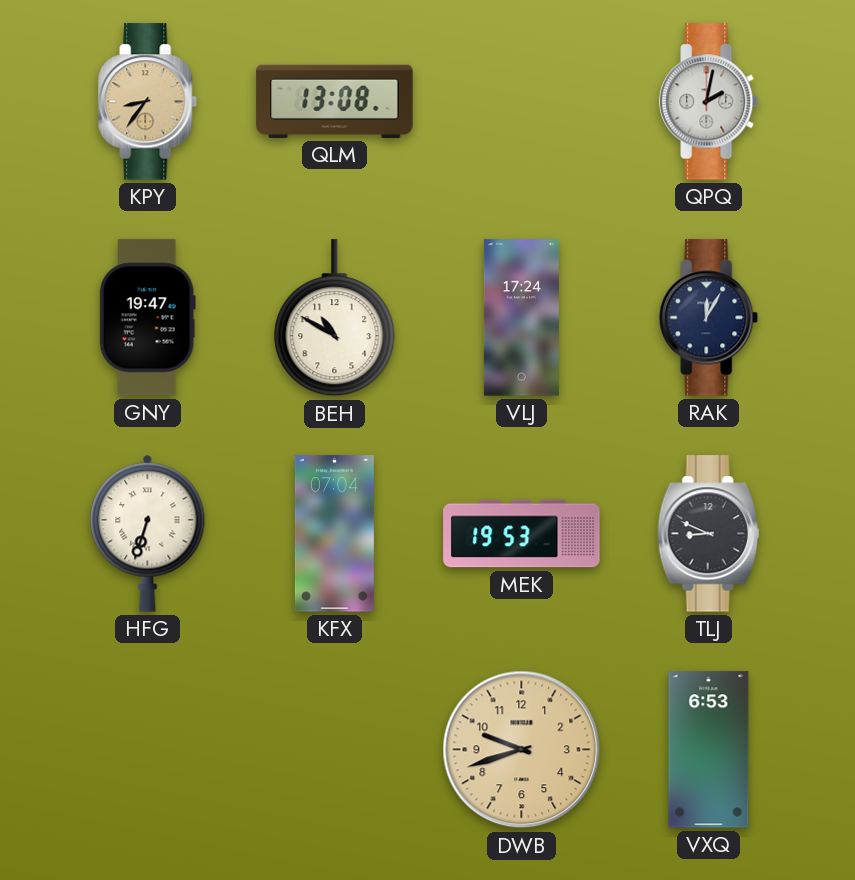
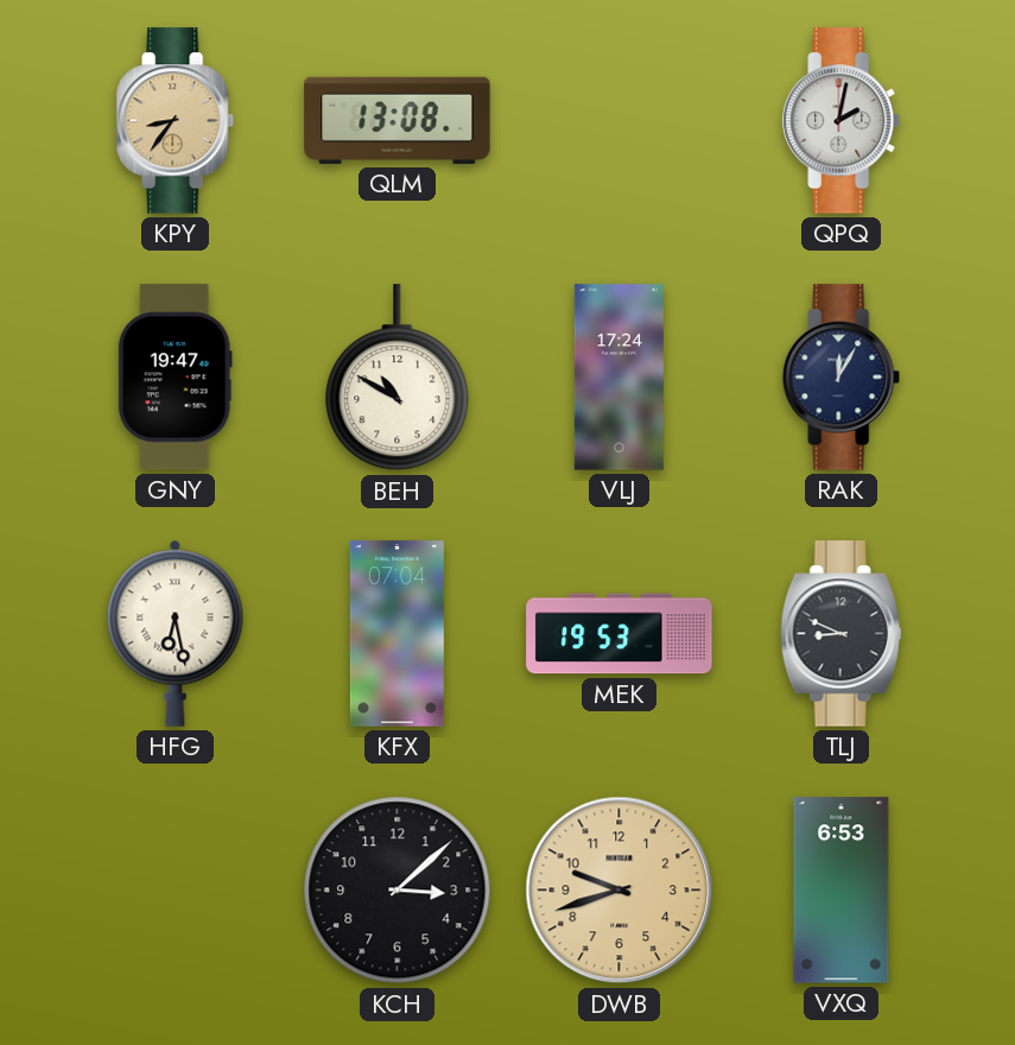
HFG: 6:33 -> 6:28 (176, 633)
KCH: none -> 3:08 (398, 891)
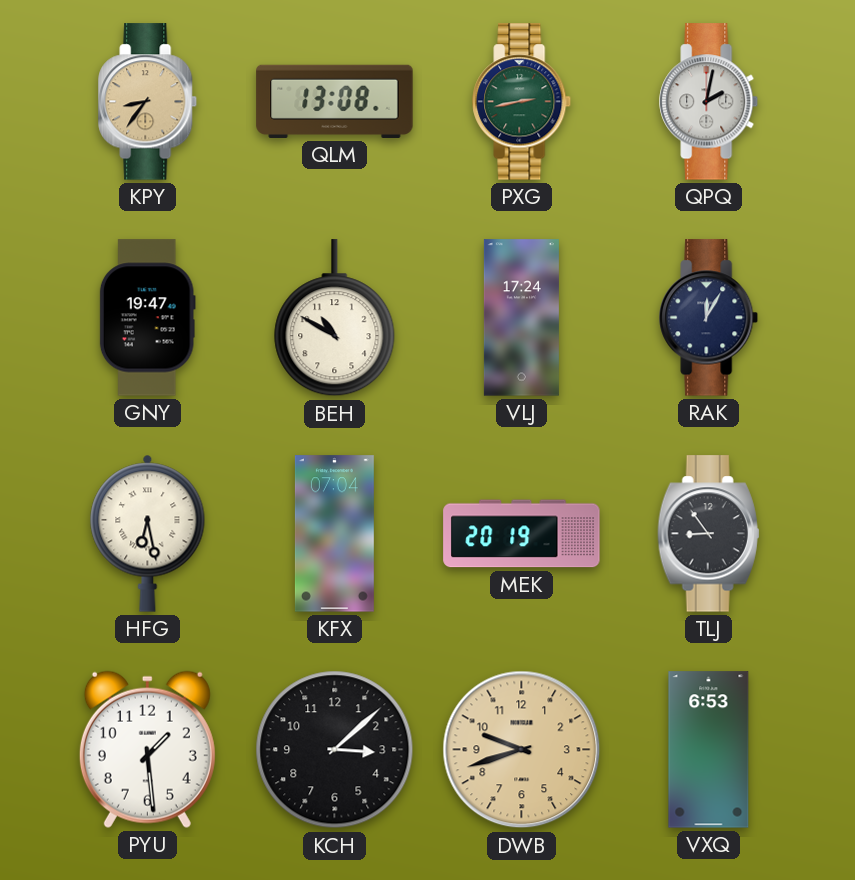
PXG: none -> 2:43 (522, 102)
MEK: 19:53 -> 20:19 (522, 534)
TLJ: 8:49 -> 8:54 (709, 534)
PYU: none -> 1:29 (147, 749)
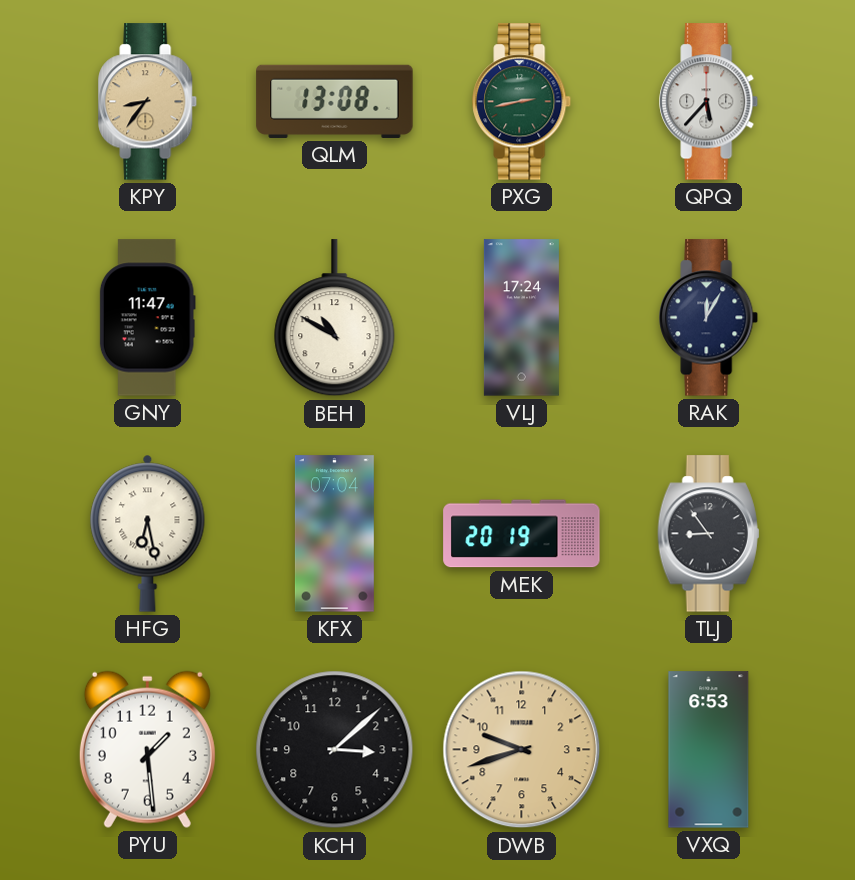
QPQ: 2:02 -> 5:37 (709, 102)
GNY: 19:47 -> 11:47 (147, 318)
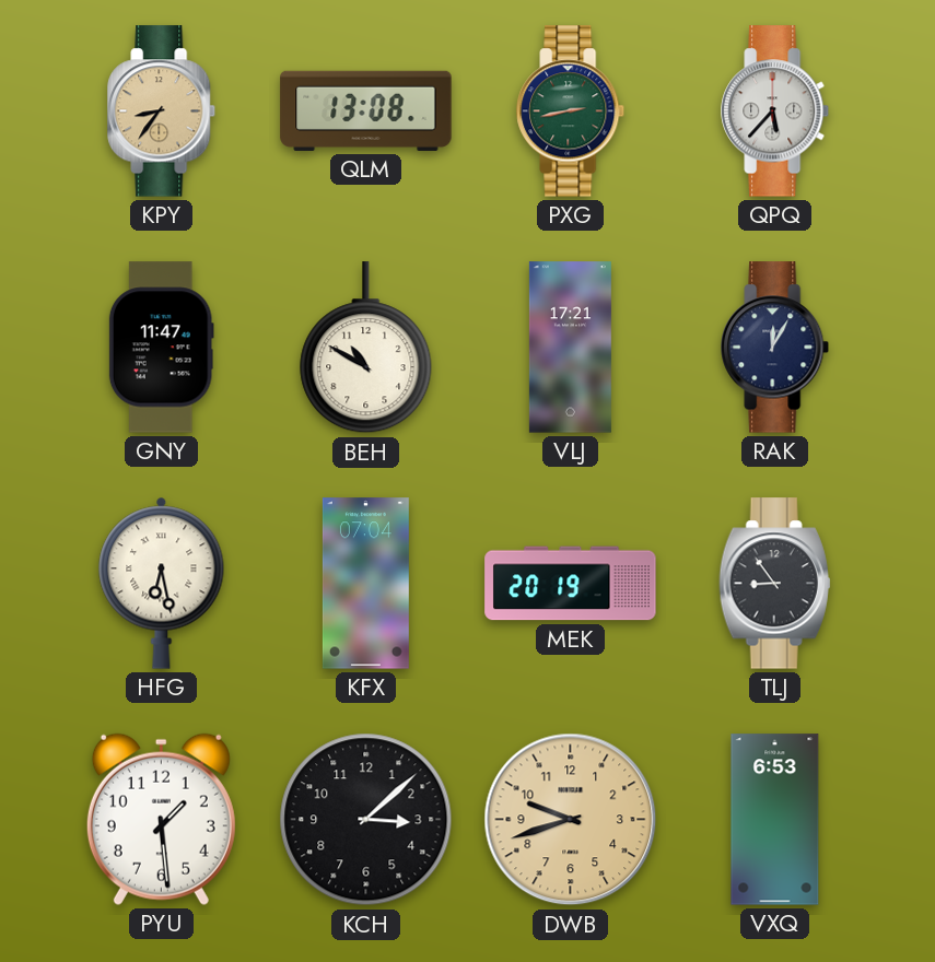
VLJ: 17:24 -> 17:21 (570, 348)
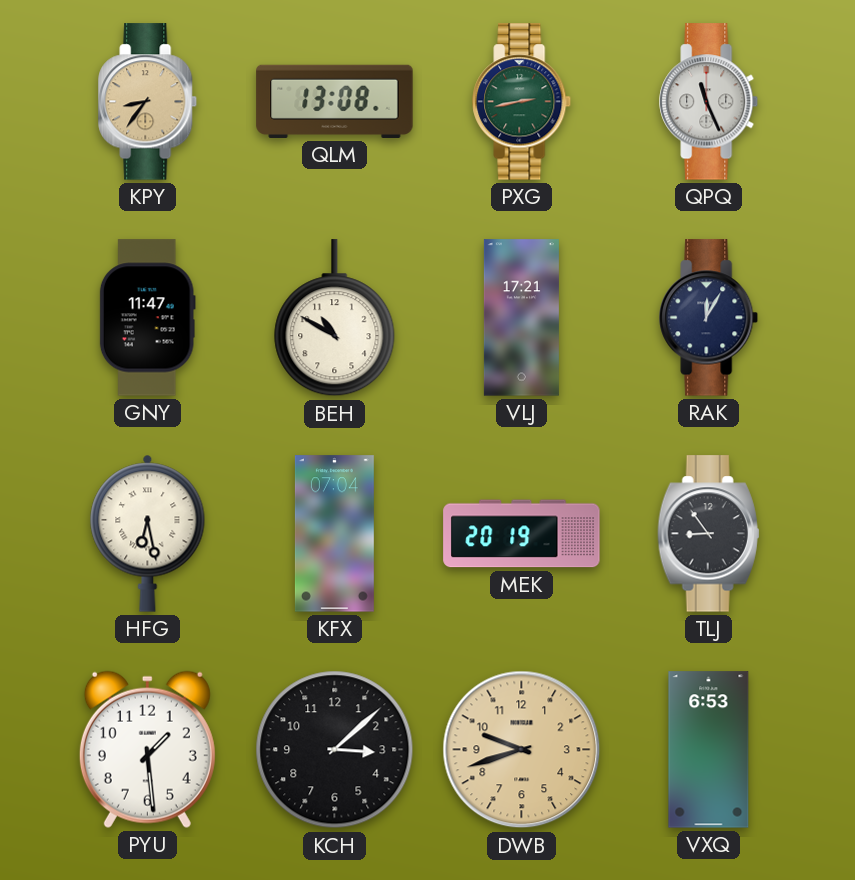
QPQ: 5:37 -> 11:26 (709, 102)
